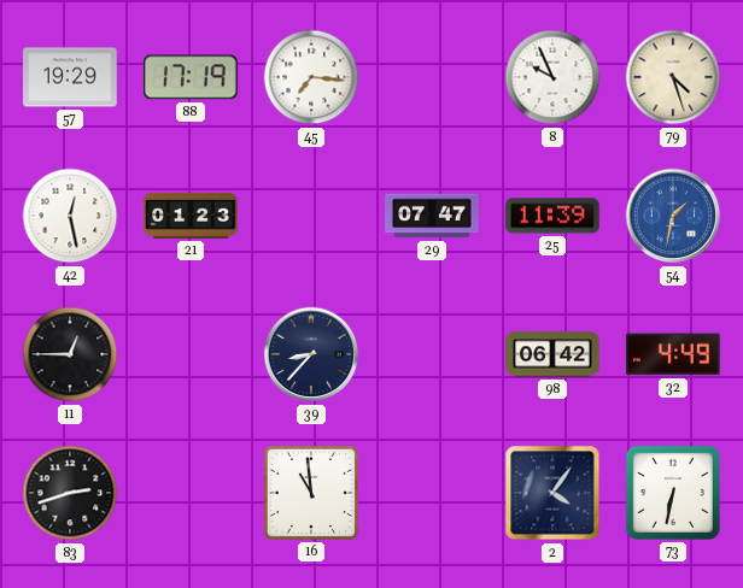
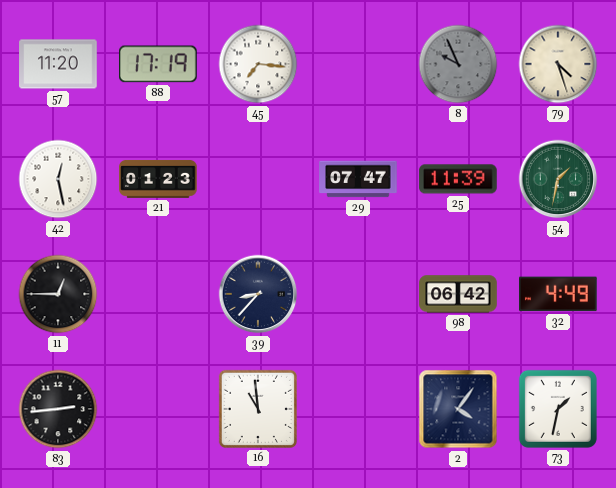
57: 19:29 -> 11:20 (58, 64)
8 dial: white -> grey (458, 64)
54 dial: blue -> green (558, 179)
83: 2:42 -> 2:44 (58, 409)
73: 6:32 -> 1:32 (558, 409)
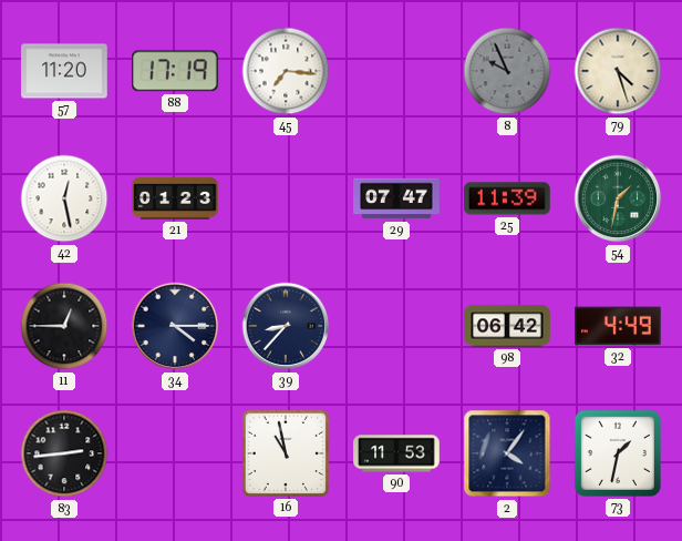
34: none -> 4:15 (175, 326)
16: 10:59 -> 10:58 (286, 453)
90: none -> 11:53 (396, 453)
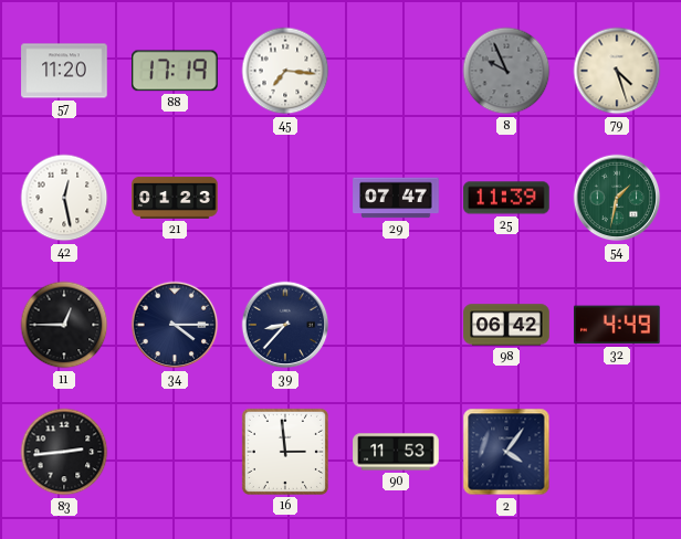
16: 10:58 -> 2:59 (285, 452)
73: 1:32 -> none (618, 453)
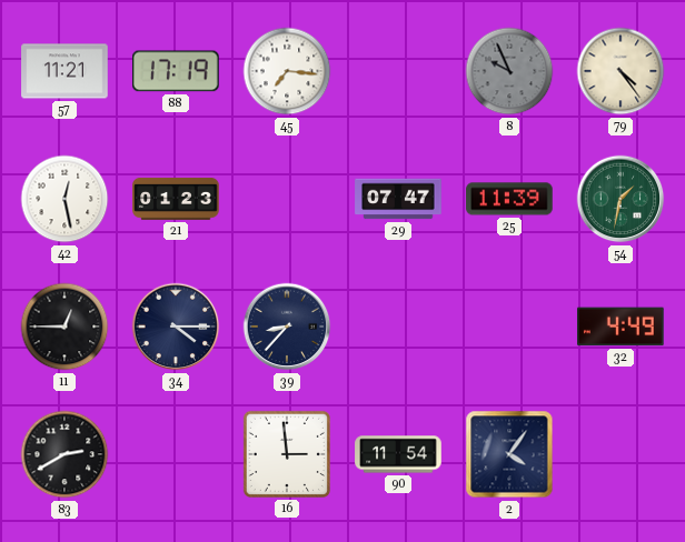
57: 11:20 -> 11:21 (64, 71)
79: 4:27 -> 4:24 (621, 71)
98: 06:42 -> none (506, 325)
83: 2:44 -> 2:40 (64, 454)
90: 11:53 -> 11:54 (398, 454)
